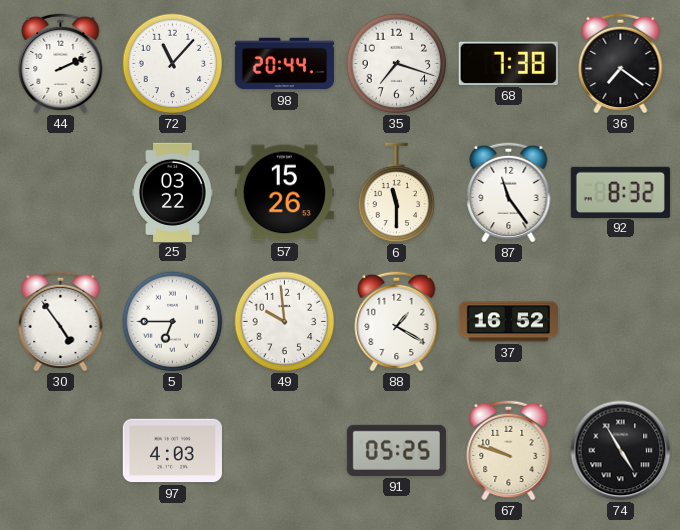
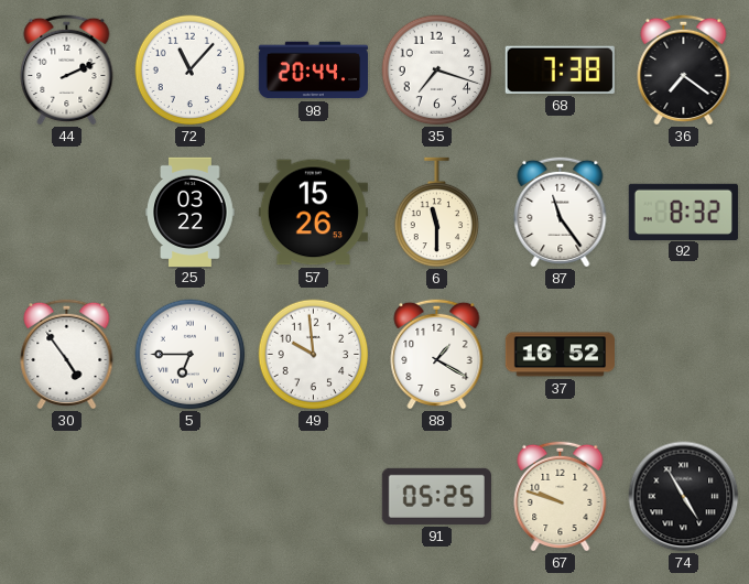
97: 4:03 -> none (172, 451)
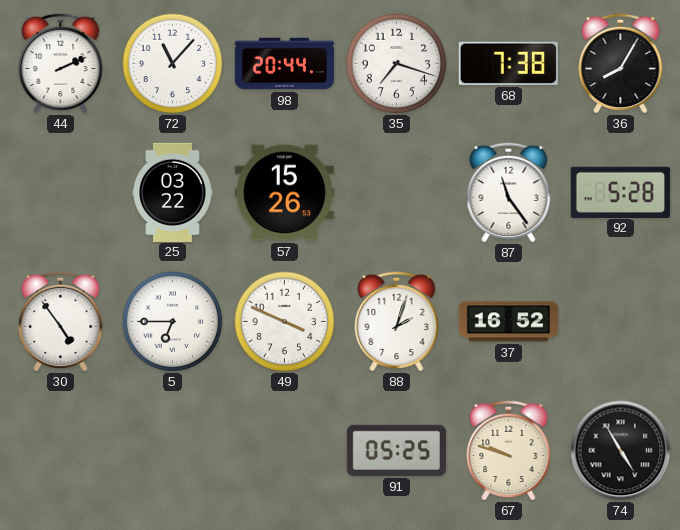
36: 7:21 -> 8:05 (621, 63)
6: 11:30 -> none (437, 213)
92: 8:32 -> 5:28 (620, 192)
49: 9:59 -> 3:49 (285, 322)
88: 1:20 -> 2:03 (397, 321)
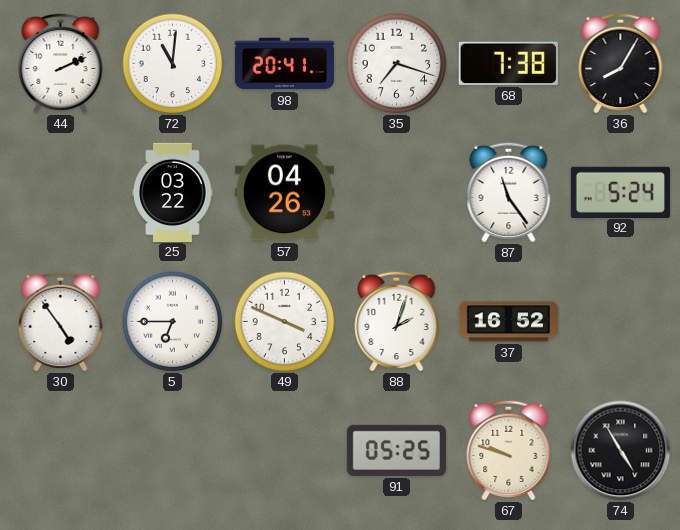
72: 11:07 -> 11:01 (173, 64)
98: 20:44 -> 20:41 (284, 64)
57: 15:26 -> 04:26 (284, 193)
92: 5:28 -> 5:24 (620, 192)
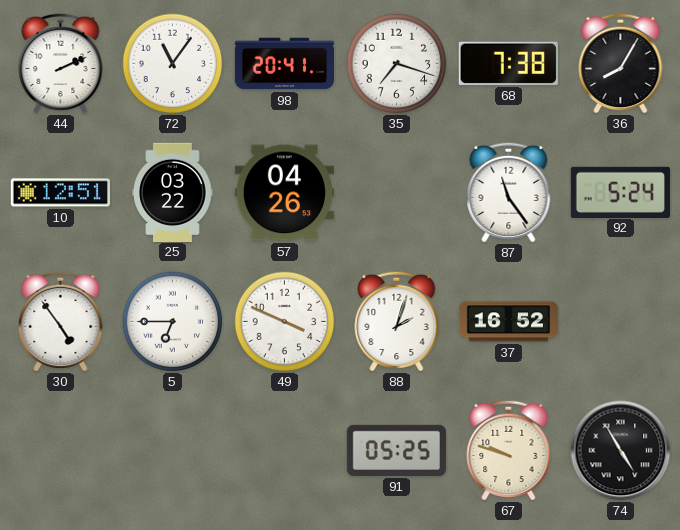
72: 11:01 -> 11:06 (173, 64)
10: none -> 12:51 (60, 193)
